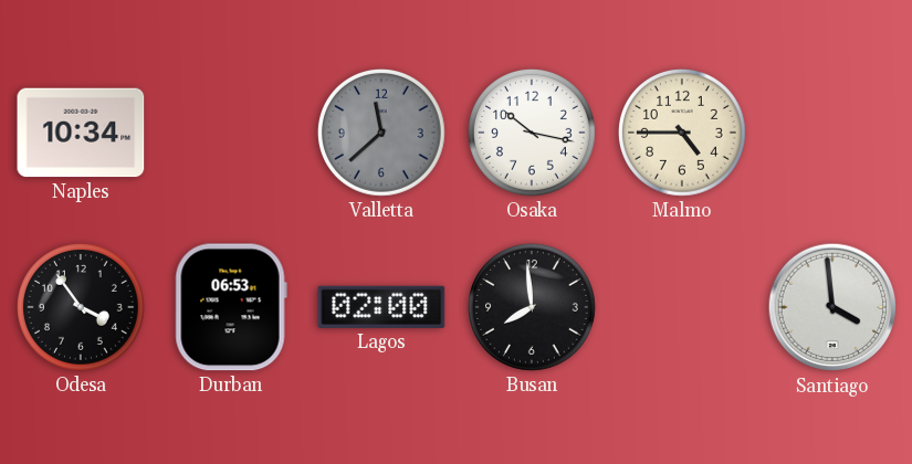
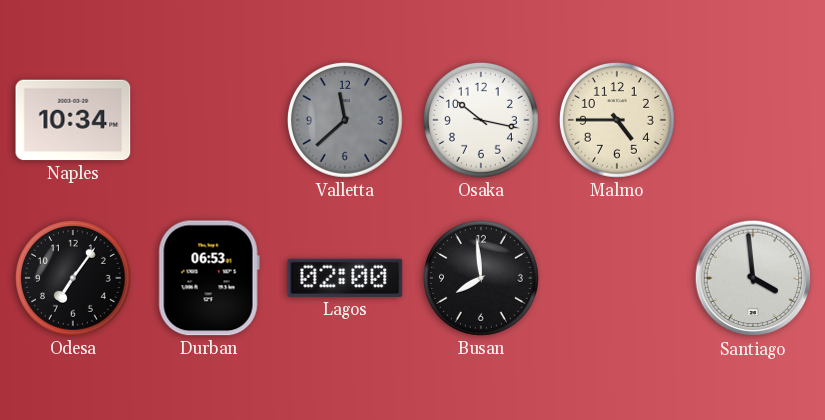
Odesa: 3:54 -> 7:06 (73, 278)
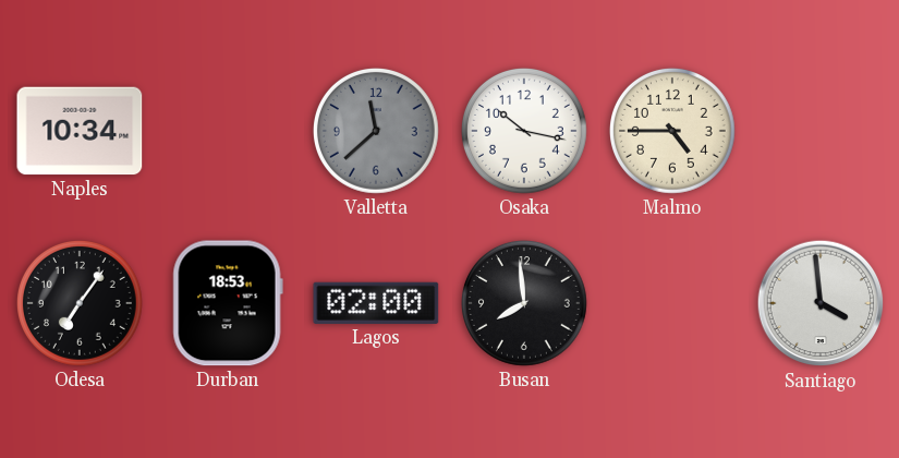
Durban: 06:53 -> 18:53 (228, 303)
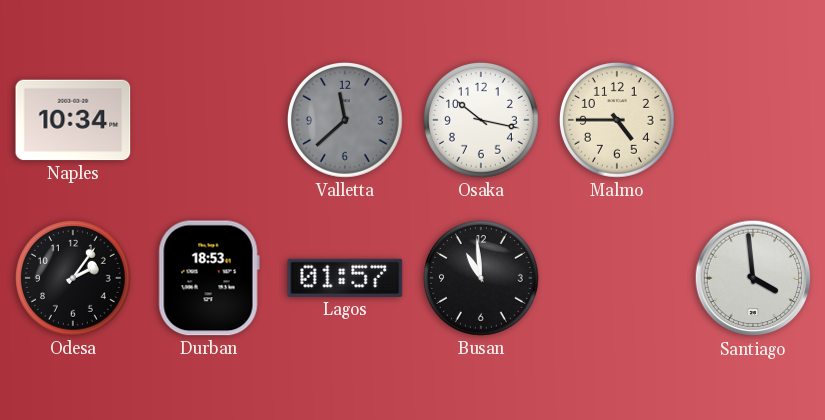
Odesa: 7:06 -> 2:06 (73, 278)
Lagos: 02:00 -> 01:57 (345, 278)
Busan: 7:59 -> 10:59 (481, 278)
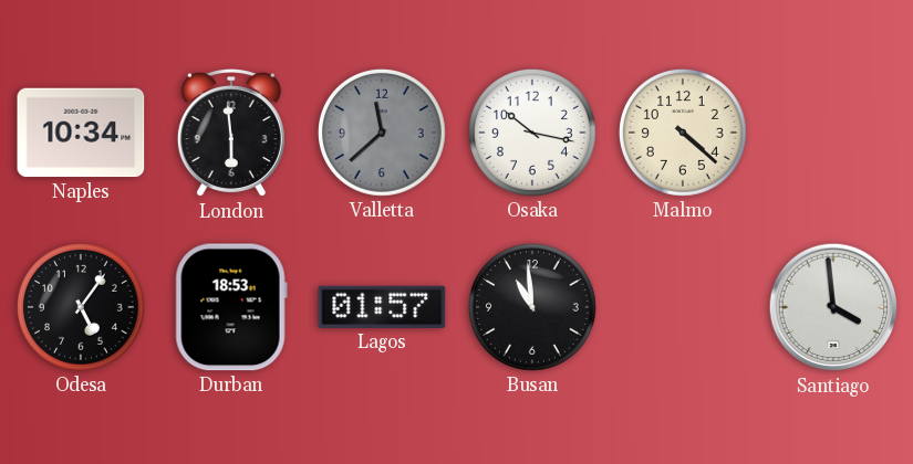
London: none -> 5:59 (231, 134)
Malmo: 4:45 -> 4:22 (683, 133)
Odesa: 2:06 -> 5:06 (81, 307)
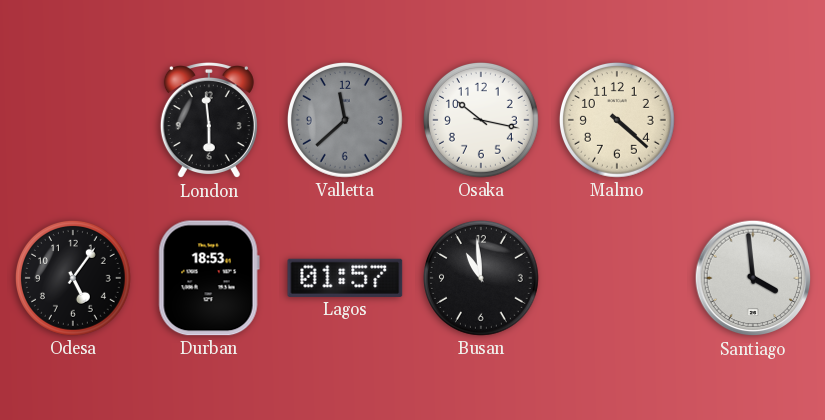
Naples: 10:34 -> none (81, 133)
